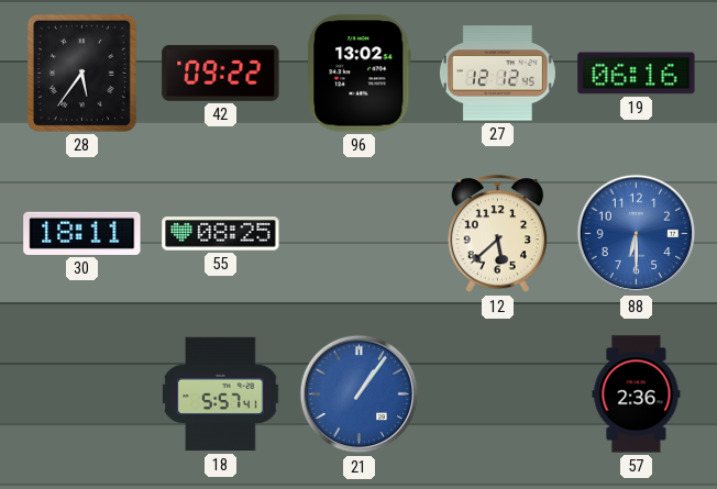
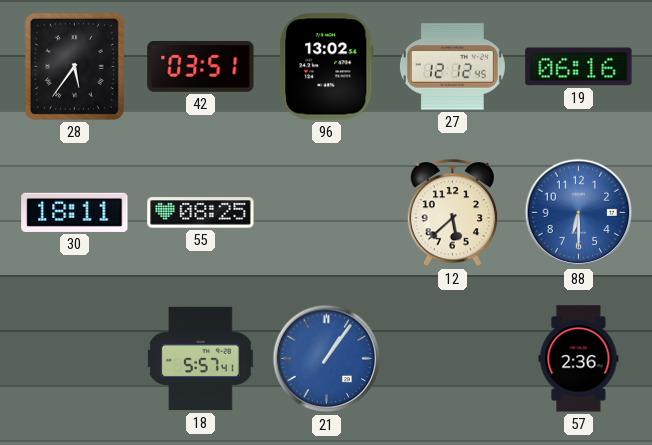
42: 09:22 -> 03:51 (201, 66)
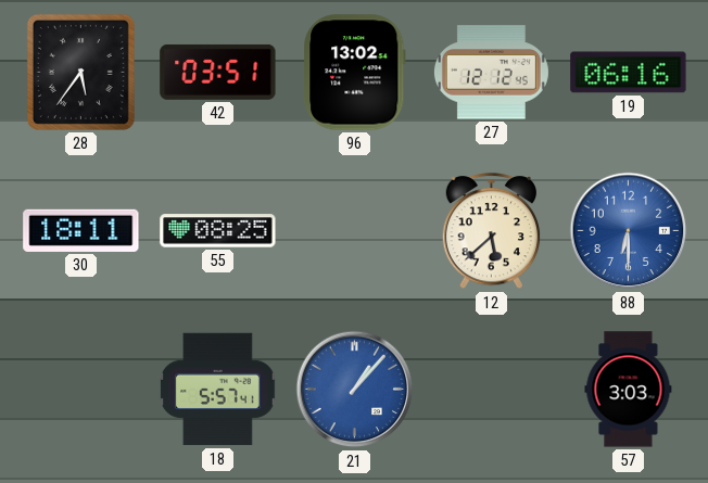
21: 1:06 -> 1:07 (355, 390)
57: 2:36 -> 3:03 (629, 390)
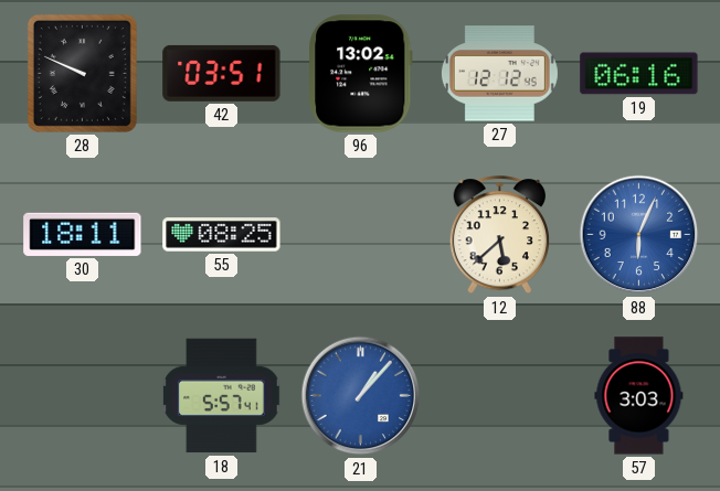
28: 5:36 -> 9:49 (82, 73)
88: 6:30 -> 6:04 (639, 235)
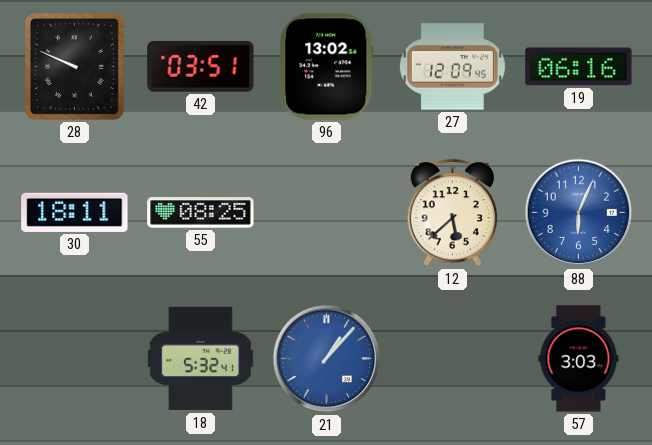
27: 12:12 -> 12:09 (452, 67)
18: 5:57 -> 5:32 (201, 359)
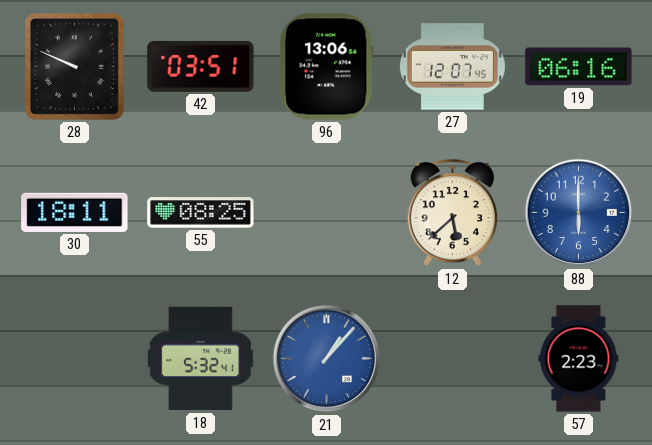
96: 13:02 -> 13:06 (327, 67)
27: 12:09 -> 12:07 (452, 67)
88: 6:04 -> 6:00 (579, 213)
57: 3:03 -> 2:23 (579, 359)
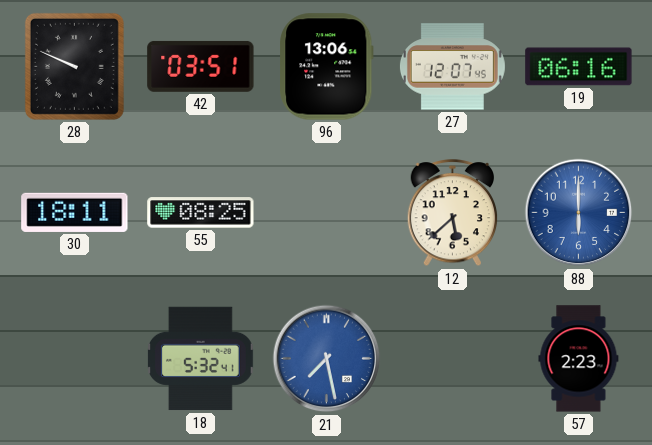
21: 1:07 -> 7:28 (327, 359)
